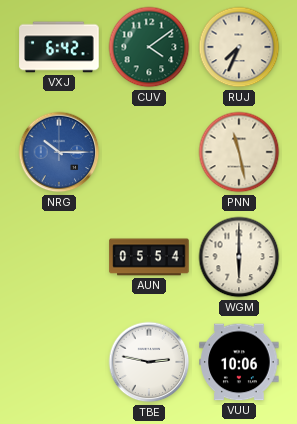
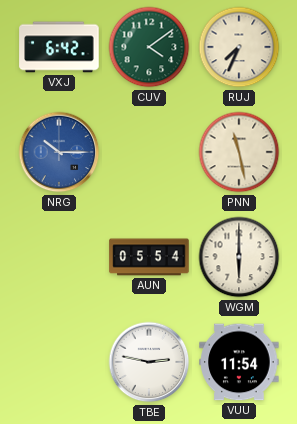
VUU: 10:06 -> 11:54 (239, 362)
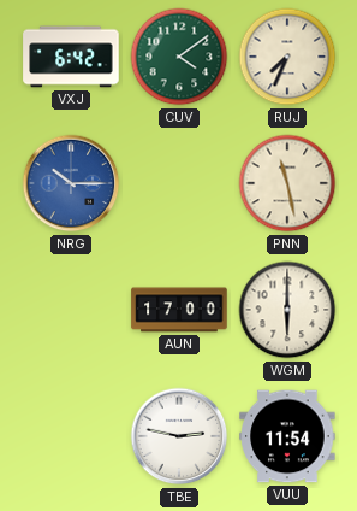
AUN: 05:54 -> 17:00 (179, 310)
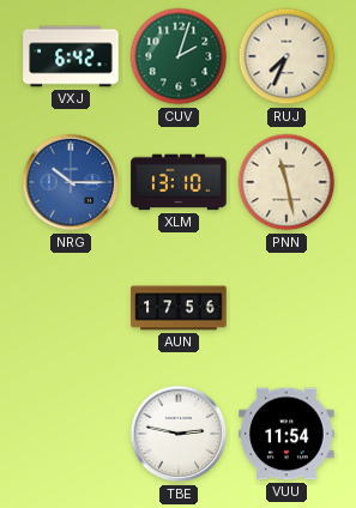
CUV: 4:09 -> 2:03 (179, 56)
XLM: none -> 13:10 (179, 182)
AUN: 17:00 -> 17:56 (179, 308)
WGM: 6:00 -> none (287, 310)
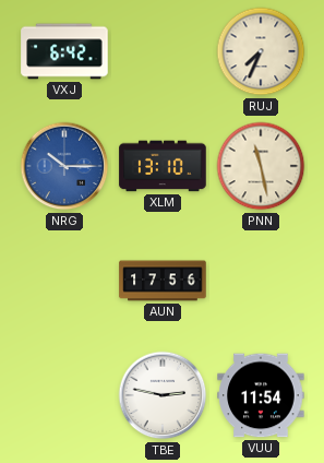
CUV: 2:03 -> none (179, 56)
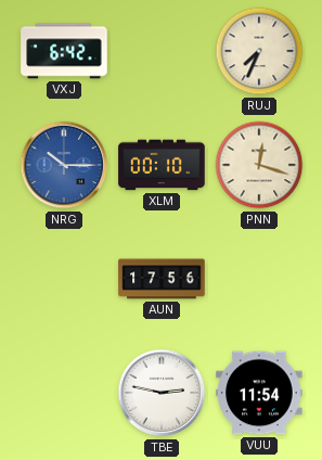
XLM: 13:10 -> 00:10 (162, 165)
PNN: 11:28 -> 12:18 (259, 165)
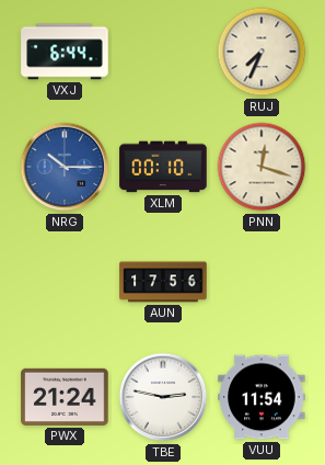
VXJ: 6:42 -> 6:44 (65, 52)
PWX: none -> 21:24 (65, 397)
